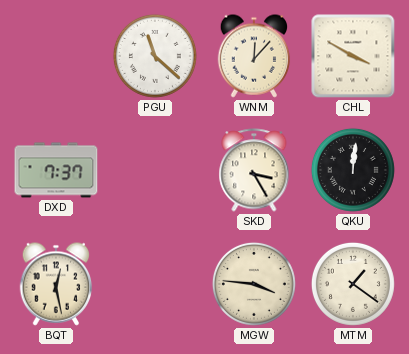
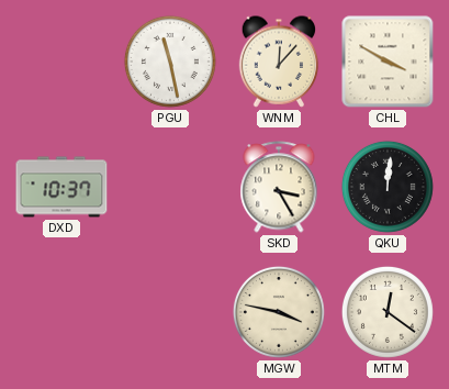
PGU: 11:22 -> 11:28 (170, 62)
DXD: 7:37 -> 10:37 (61, 187)
BQT: 12:28 -> none (56, 284)
MGW: 3:46 -> 3:47 (279, 312)
MTM: 1:21 -> 12:21 (388, 312)
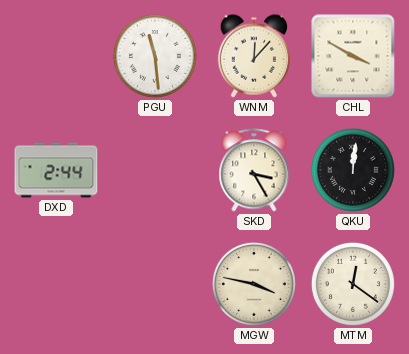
PGU: 11:28 -> 11:29 (155, 56)
DXD: 10:37 -> 2:44 (56, 170)
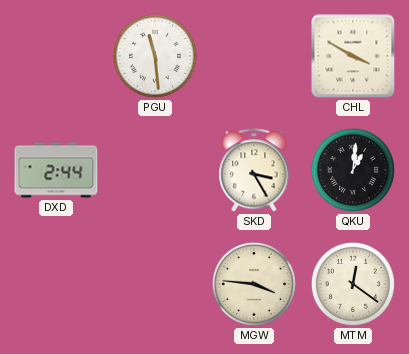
WNM: 12:07 -> none (254, 56)
QKU: 12:01 -> 1:01 (353, 170)
MGW: 3:47 -> 3:46 (254, 284)
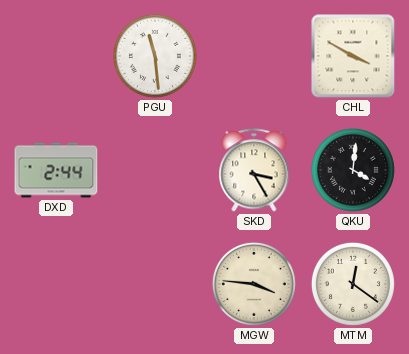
QKU: 1:01 -> 4:01 (353, 170)
